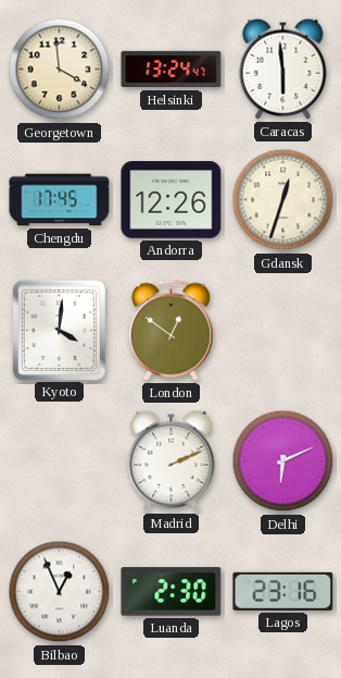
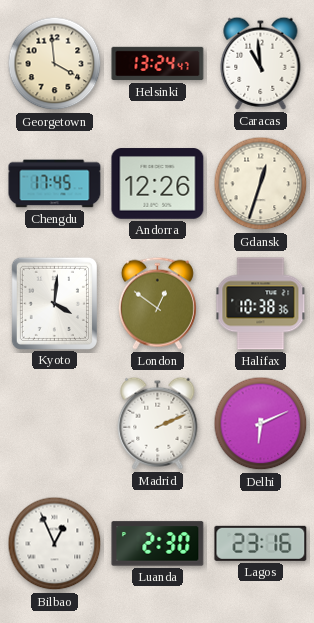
Caracas: 5:59 -> 10:59 (261, 63)
Halifax: none -> 10:38 (261, 304)
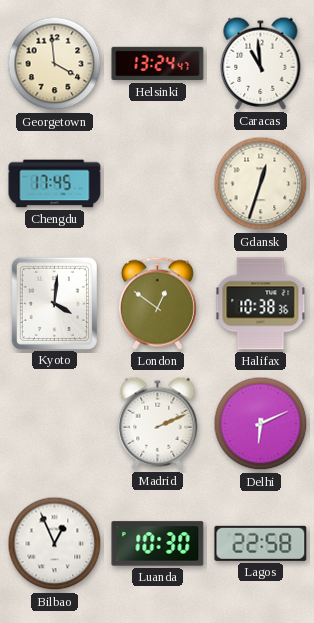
Andorra: 12:26 -> none (158, 184)
Luanda: 2:30 -> 10:30 (158, 544)
Lagos: 23:16 -> 22:58 (261, 543)
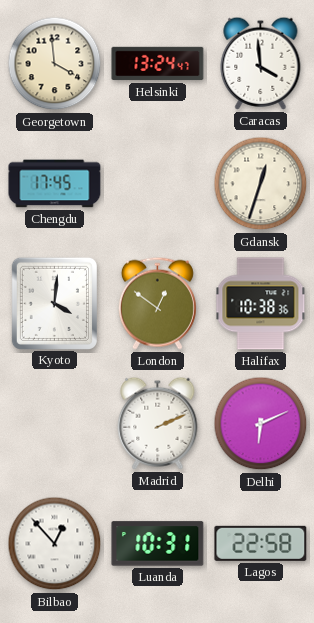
Caracas: 10:59 -> 3:59 (261, 63)
Bilbao: 12:56 -> 12:53 (55, 544)
Luanda: 10:30 -> 10:31 (158, 544)
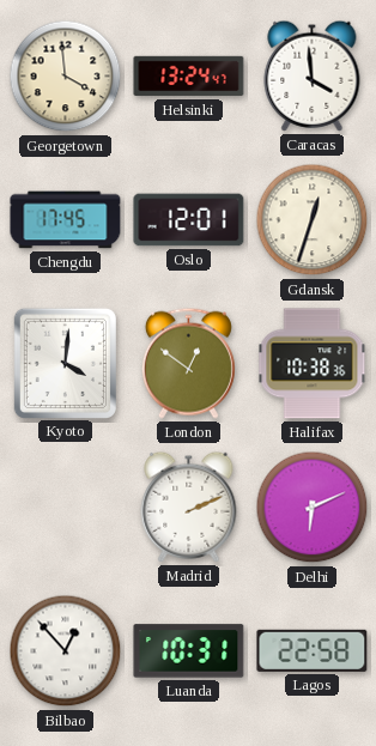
Oslo: none -> 12:01 (189, 220)
